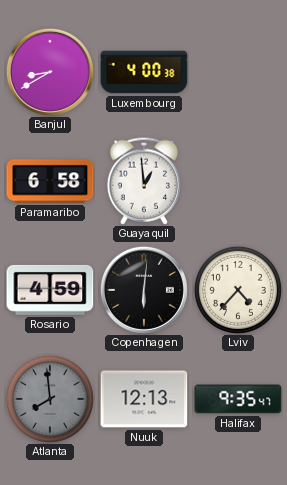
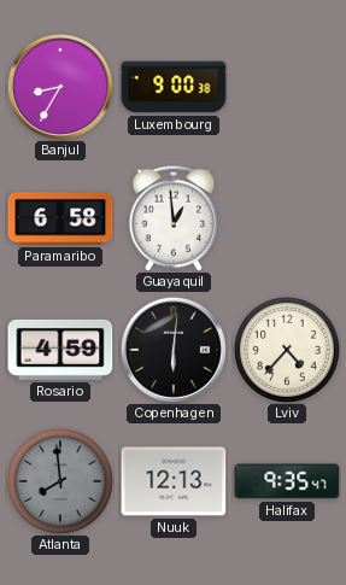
Banjul: 8:40 -> 8:35 (60, 87)
Luxembourg: 4:00 -> 9:00 (174, 87)
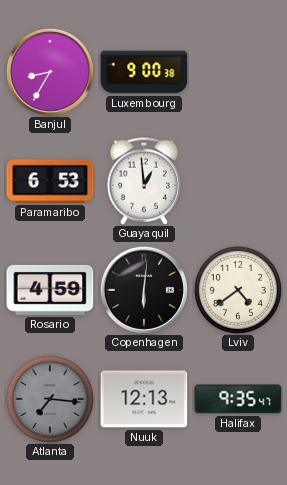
Paramaribo: 6:58 -> 6:53 (50, 181)
Lviv: 4:37 -> 4:39 (238, 290)
Atlanta: 7:59 -> 7:16 (50, 399)
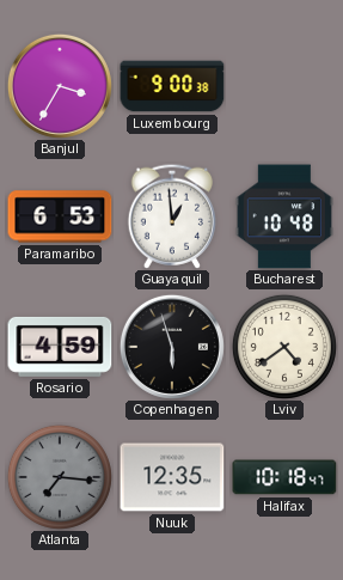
Banjul: 8:35 -> 3:35 (60, 86)
Bucharest: none -> 10:48 (283, 216)
Copenhagen: 6:01 -> 5:57 (172, 347)
Nuuk: 12:13 -> 12:35 (172, 477)
Halifax: 9:35 -> 10:18 (284, 477)
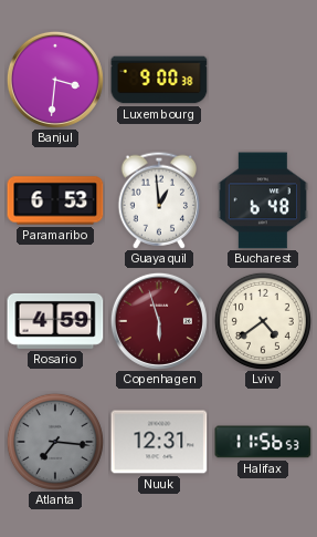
Banjul: 3:35 -> 3:31 (55, 80)
Bucharest: 10:48 -> 6:48 (262, 200)
Copenhagen dial: black -> burgundy (159, 321)
Nuuk: 12:35 -> 12:31 (159, 442)
Halifax: 10:18 -> 11:56 (263, 442)
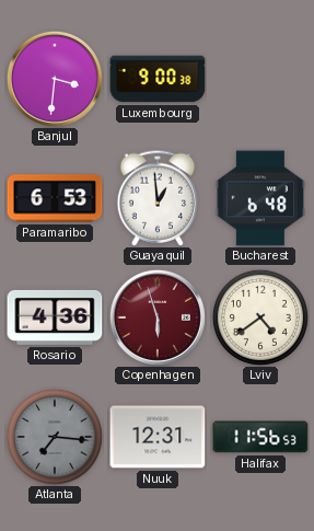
Rosario: 4:59 -> 4:36 (55, 318)
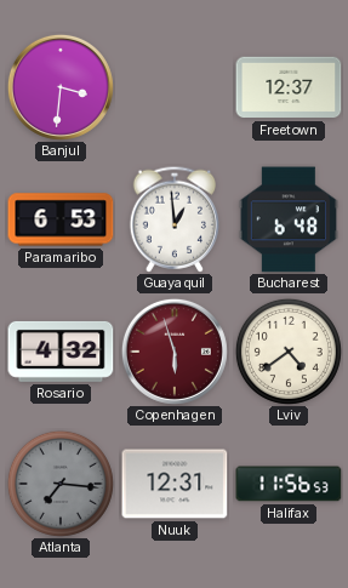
Luxembourg: 9:00 -> none (158, 79)
Freetown: none -> 12:37 (289, 87)
Rosario: 4:36 -> 4:32 (61, 352)
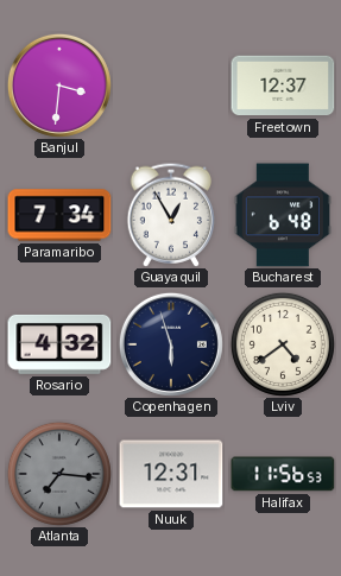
Paramaribo: 6:53 -> 7:34 (59, 215)
Guayaquil: 12:59 -> 12:55 (171, 215)
Copenhagen dial: burgundy -> navy (171, 344)
